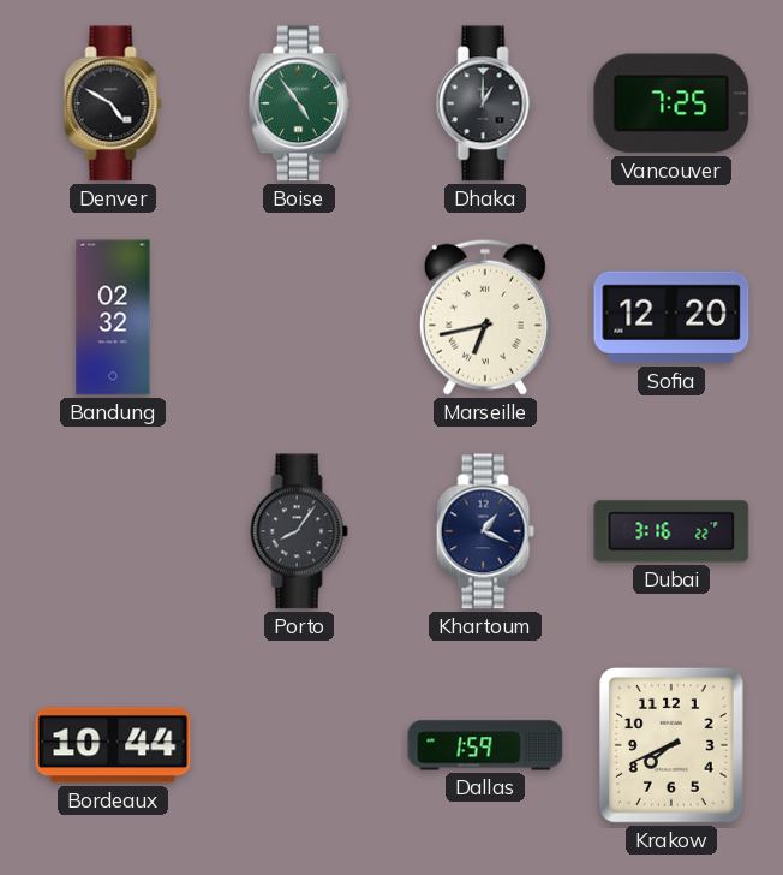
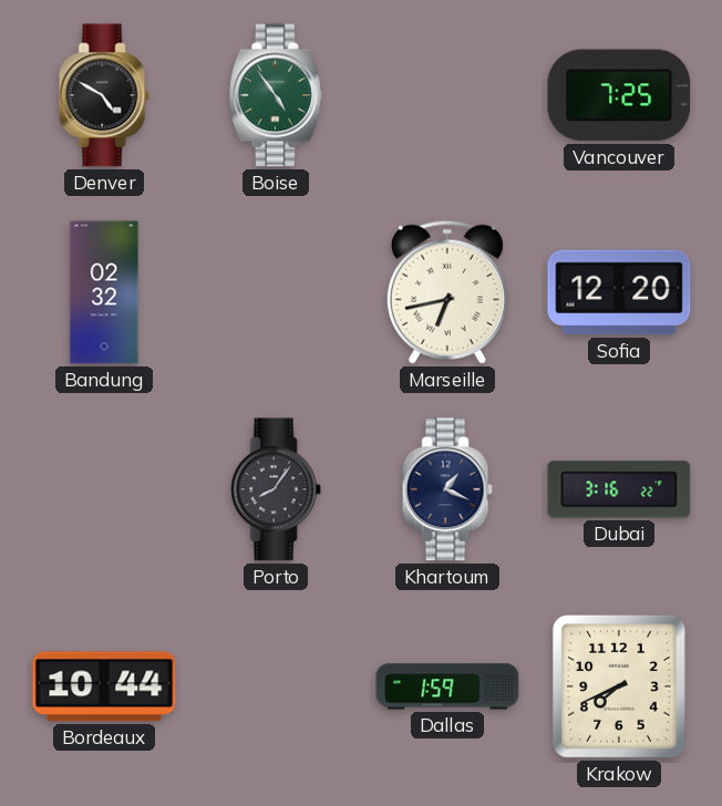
Dhaka: 1:00 -> none (485, 103)
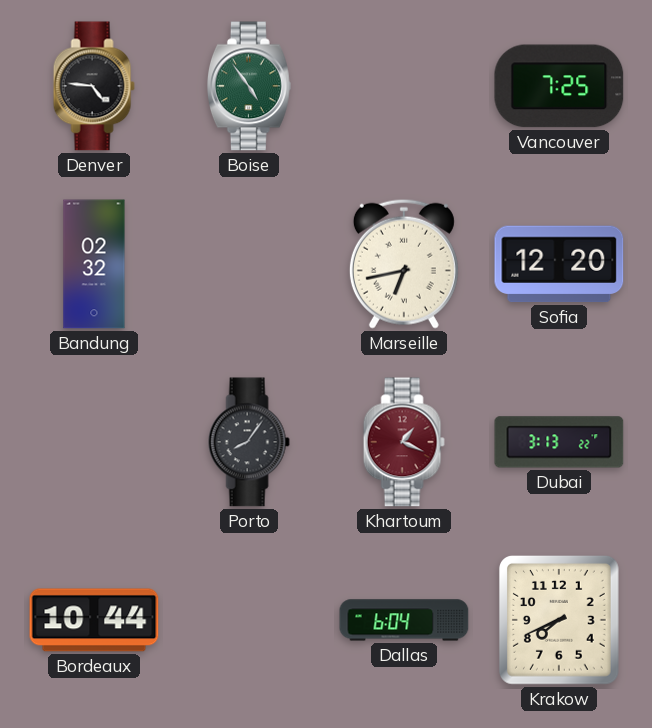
Denver: 4:50 -> 4:46 (94, 86)
Khartoum dial: navy -> burgundy (404, 442)
Dubai: 3:16 -> 3:13 (559, 442)
Dallas: 1:59 -> 6:04 (404, 620)
